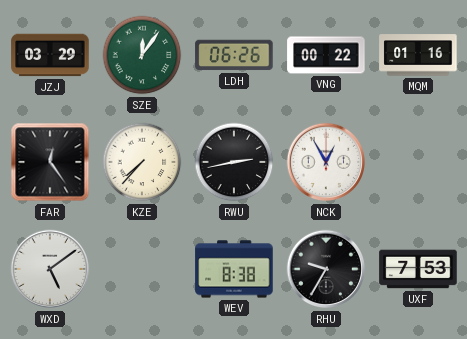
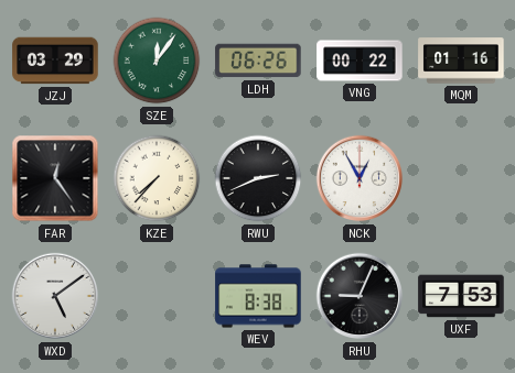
RWU: 2:43 -> 2:41 (258, 178)
RHU: 9:35 -> 9:04 (360, 296)
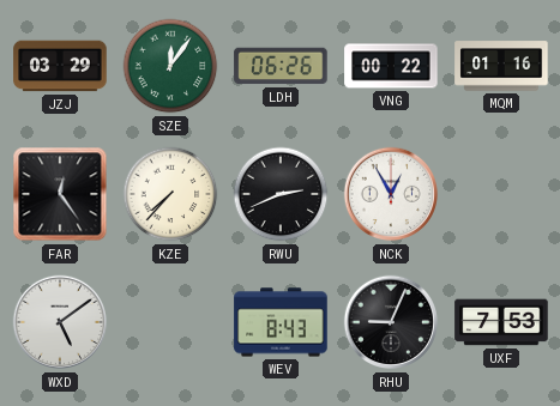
WEV: 8:38 -> 8:43 (281, 322)
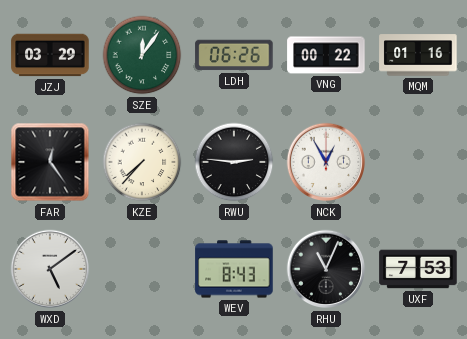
RWU: 2:41 -> 2:46 (234, 162)
RHU: 9:04 -> 11:04 (326, 269)
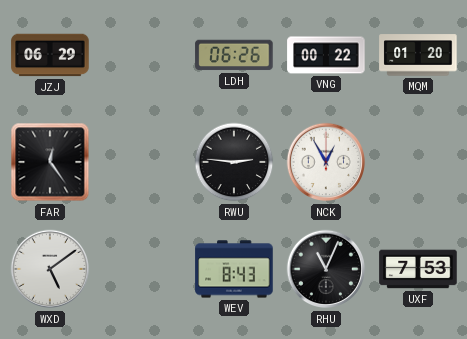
JZJ: 03:29 -> 06:29 (50, 55)
SZE: 12:06 -> none (142, 55)
MQM: 01:16 -> 01:20 (418, 55)
KZE: 7:37 -> none (142, 162)
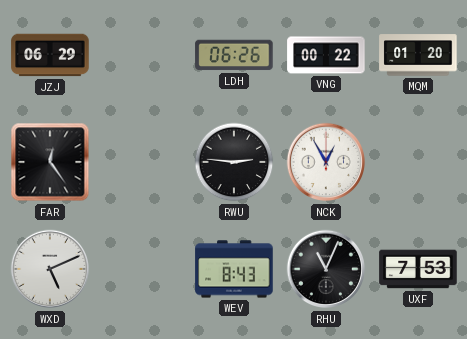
WXD: 5:09 -> 5:11 (50, 269)
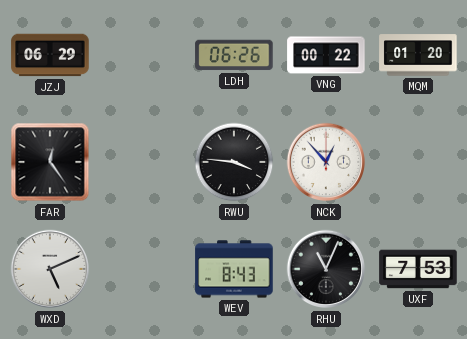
RWU: 2:46 -> 3:46 (234, 162)
NCK: 12:55 -> 12:53 (326, 162)
